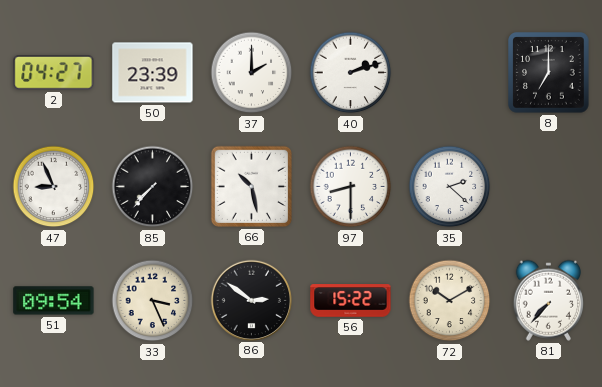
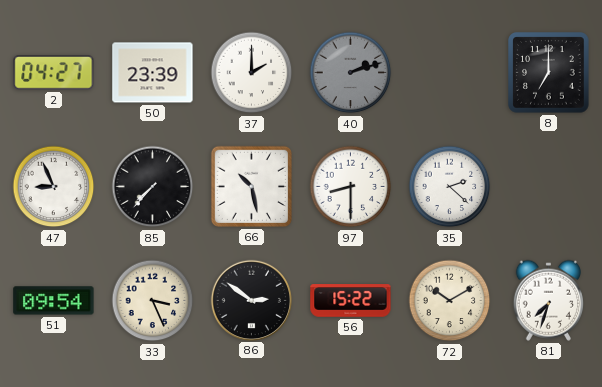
40 dial: white -> grey (351, 73)
81: 7:37 -> 7:33 (548, 300)
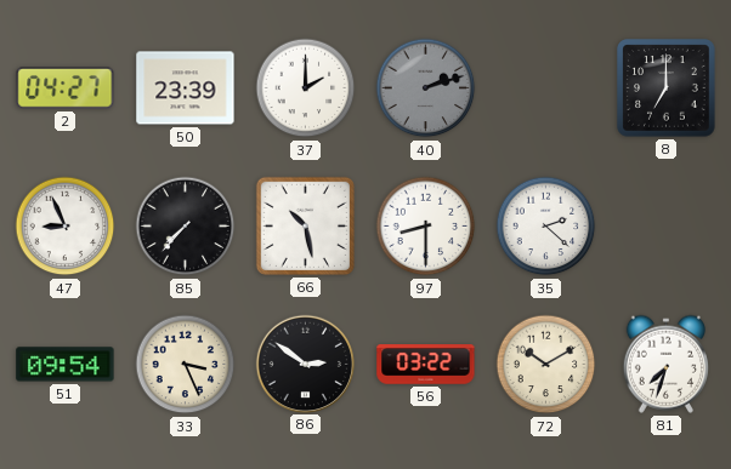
56: 15:22 -> 03:22 (426, 365)
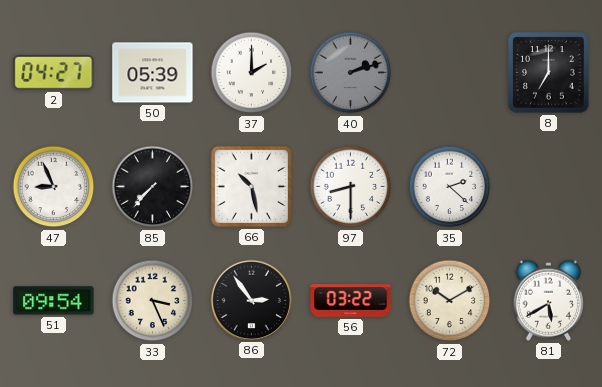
50: 23:39 -> 05:39 (153, 73)
86: 2:51 -> 2:54 (251, 300)
81: 7:33 -> 5:40 (548, 300)
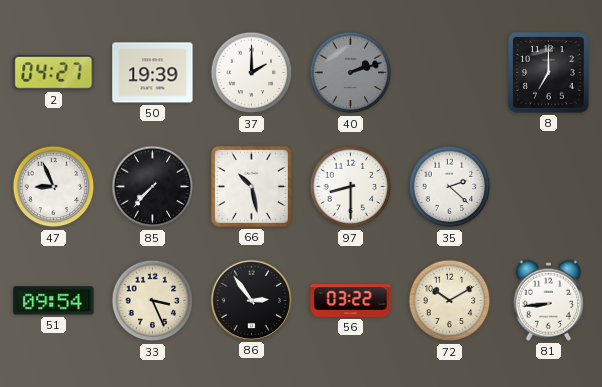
50: 05:39 -> 19:39 (153, 73)
81: 5:40 -> 8:44 (548, 300)
